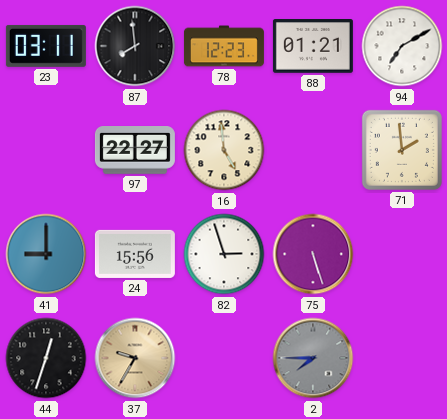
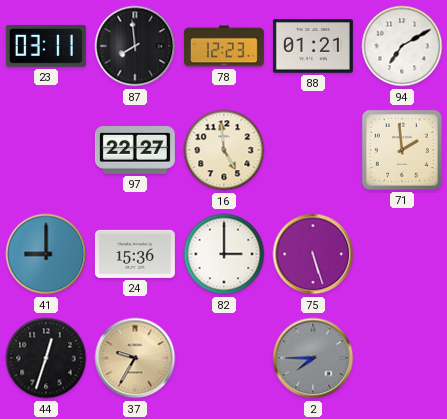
24: 15:56 -> 15:36 (135, 254)
82: 2:57 -> 3:00 (224, 254)
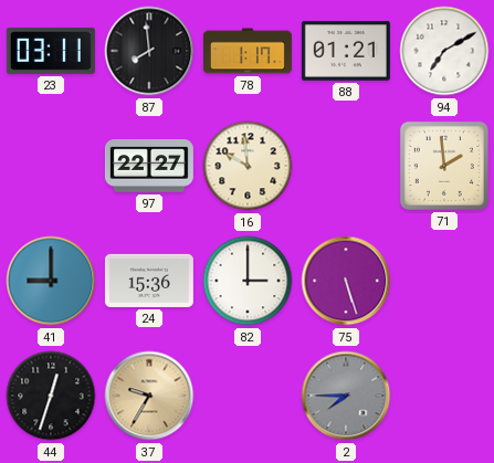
78: 12:23 -> 1:17 (248, 51)
16: 4:59 -> 9:59 (248, 166)
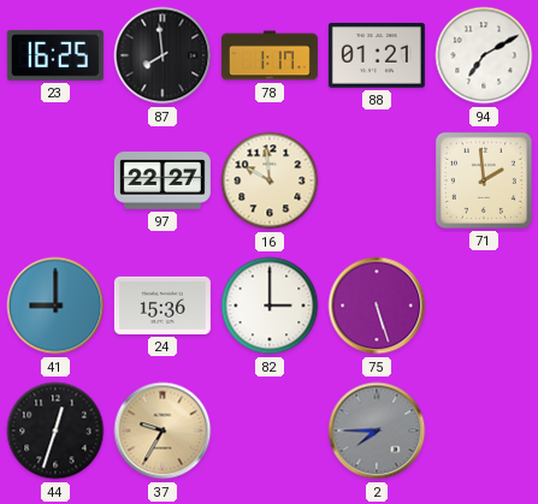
23: 03:11 -> 16:25 (55, 55)
